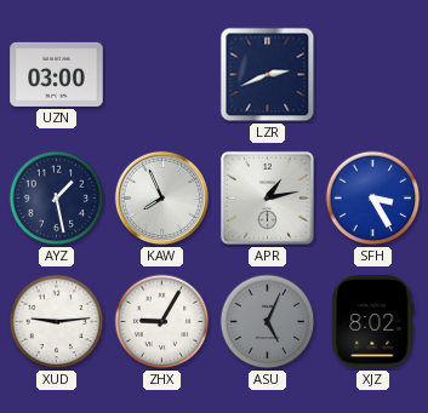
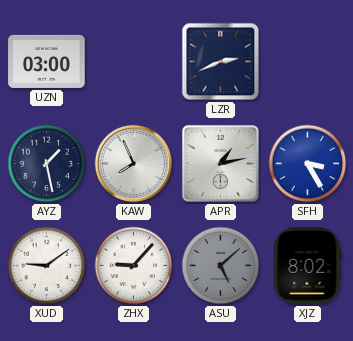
XUD: 9:14 -> 9:09 (47, 266)
ZHX: 9:05 -> 9:07 (134, 266)
ASU: 5:04 -> 5:08 (221, 266)
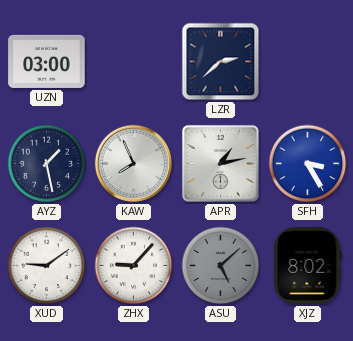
LZR: 2:41 -> 2:38 (221, 62)
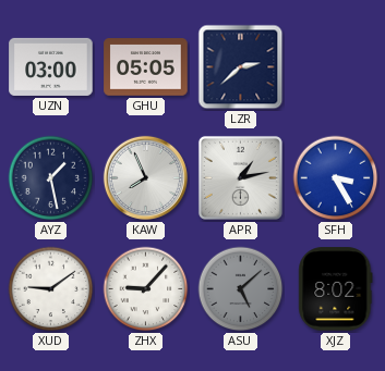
GHU: none -> 05:05 (146, 67)
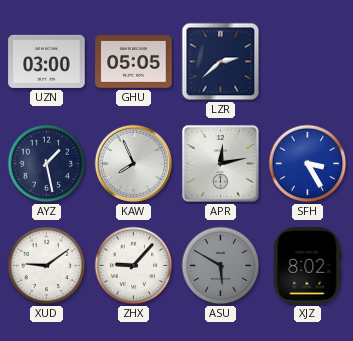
APR: 1:13 -> 12:13 (220, 163)
ASU: 5:08 -> 5:50 (221, 266)
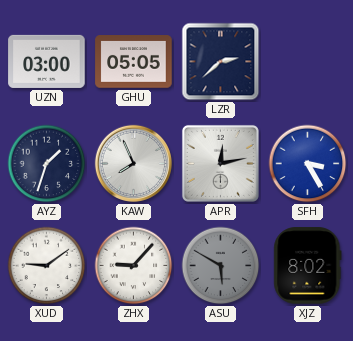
AYZ: 1:28 -> 1:33 (47, 164)
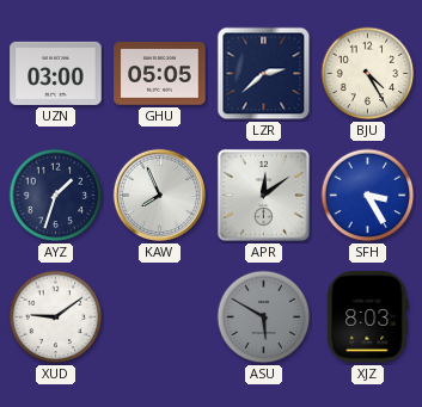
BJU: none -> 4:25 (368, 74)
APR: 12:13 -> 12:09 (263, 195)
ZHX: 9:07 -> none (134, 266)
XJZ: 8:02 -> 8:03 (368, 317)
